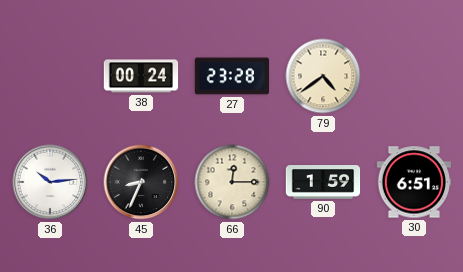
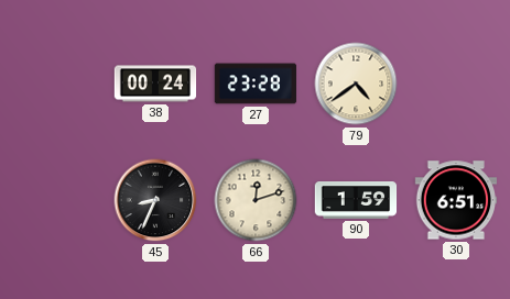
36: 10:14 -> none (50, 182)
66: 12:15 -> 12:12 (256, 200)
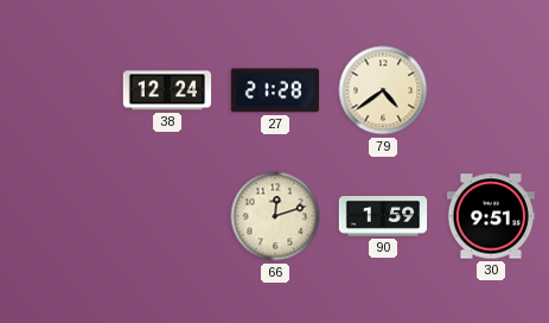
38: 00:24 -> 12:24 (167, 90)
27: 23:28 -> 21:28 (275, 90)
45: 8:34 -> none (155, 200)
30: 6:51 -> 9:51 (491, 216)
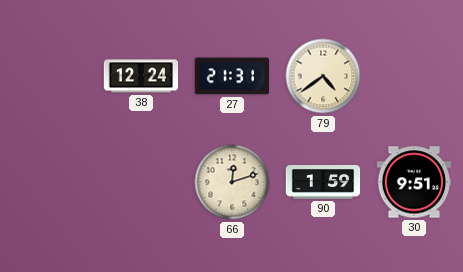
27: 21:28 -> 21:31 (232, 76)
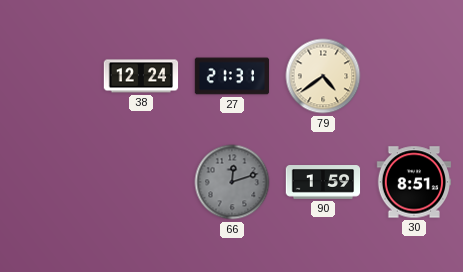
66 dial: cream -> grey (232, 182)
30: 9:51 -> 8:51 (414, 182)
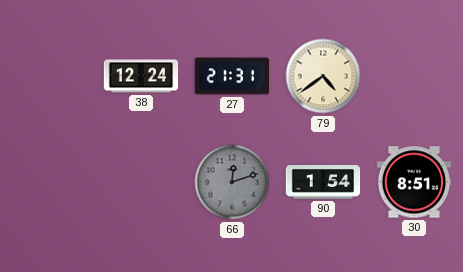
90: 1:59 -> 1:54 (323, 183)
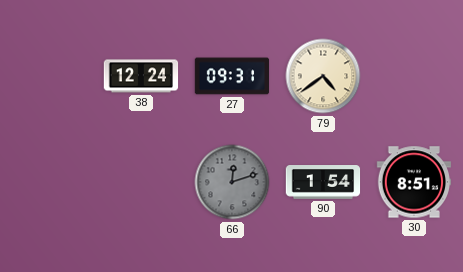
27: 21:31 -> 09:31 (232, 76)
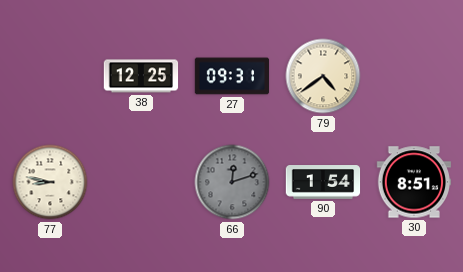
38: 12:24 -> 12:25 (141, 76)
77: none -> 8:47 (50, 182)
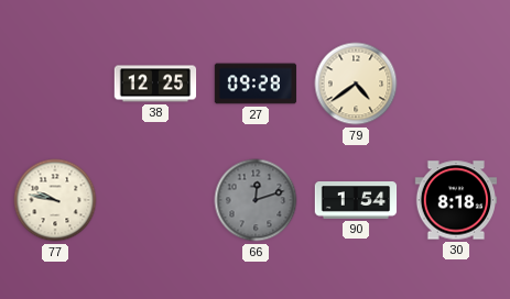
27: 09:31 -> 09:28 (256, 84)
77: 8:47 -> 9:47 (55, 200)
30: 8:51 -> 8:18 (456, 200)
